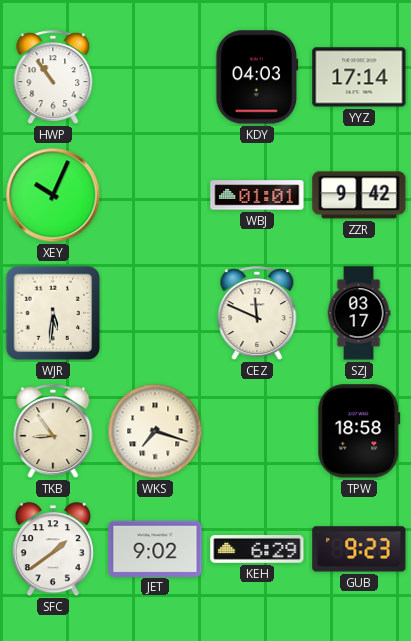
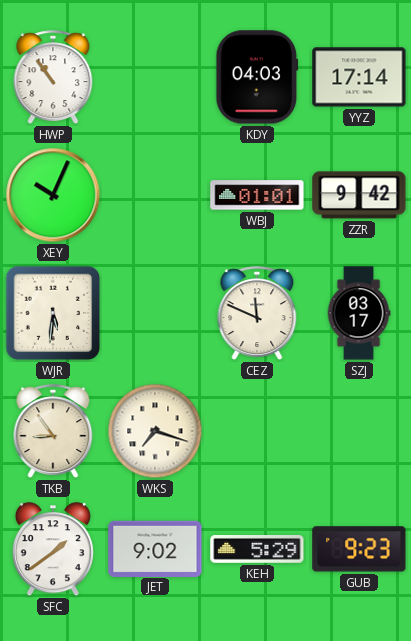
TPW: 18:58 -> none (359, 431)
KEH: 6:29 -> 5:29 (257, 550)
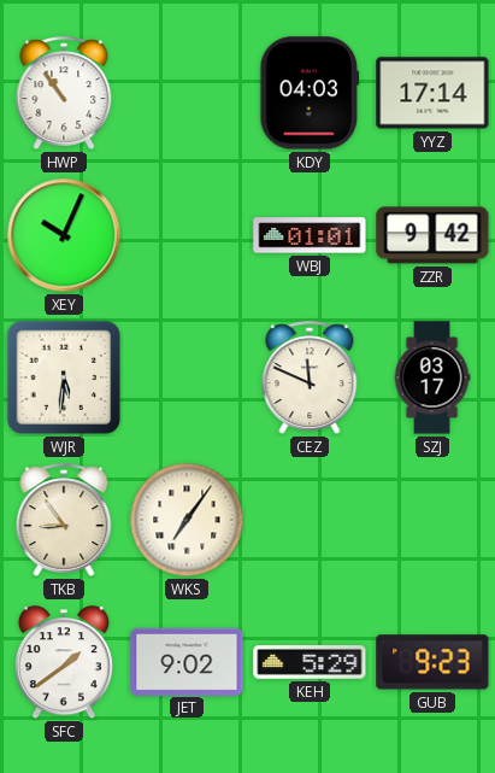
WKS: 7:18 -> 7:06 (187, 520)
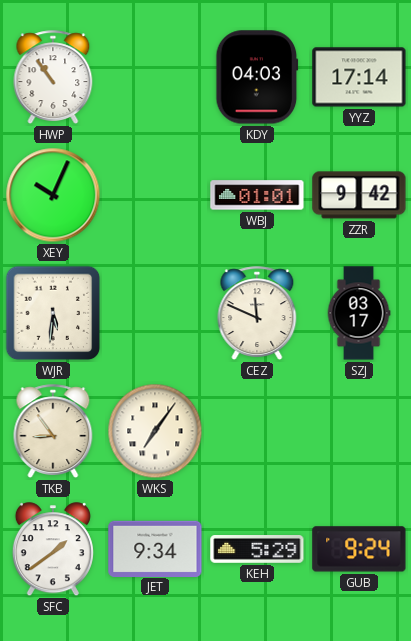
JET: 9:02 -> 9:34 (155, 548)
GUB: 9:23 -> 9:24 (359, 549)
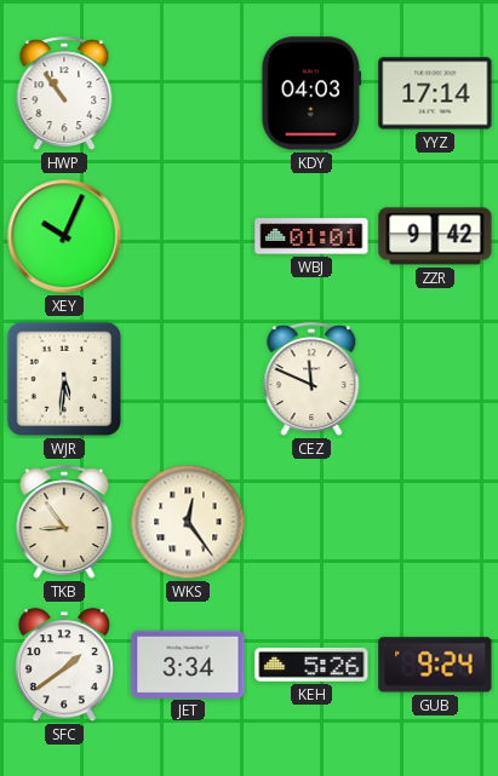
SZJ: 03:17 -> none (359, 313)
WKS: 7:06 -> 12:24 (188, 522)
JET: 9:34 -> 3:34 (188, 663)
KEH: 5:29 -> 5:26 (311, 666)
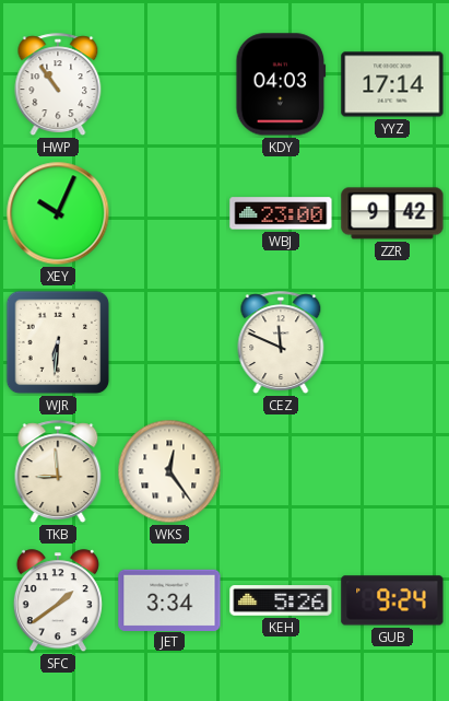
WBJ: 01:01 -> 23:00 (281, 213)
WJR: 5:31 -> 6:31 (58, 342)
TKB: 8:54 -> 8:59 (58, 471)
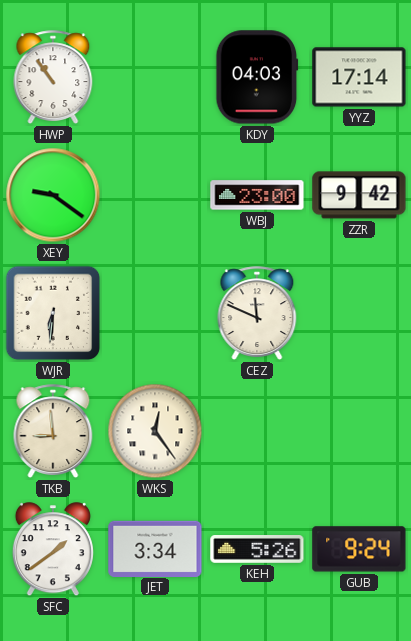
XEY: 10:04 -> 9:21 (53, 195)
